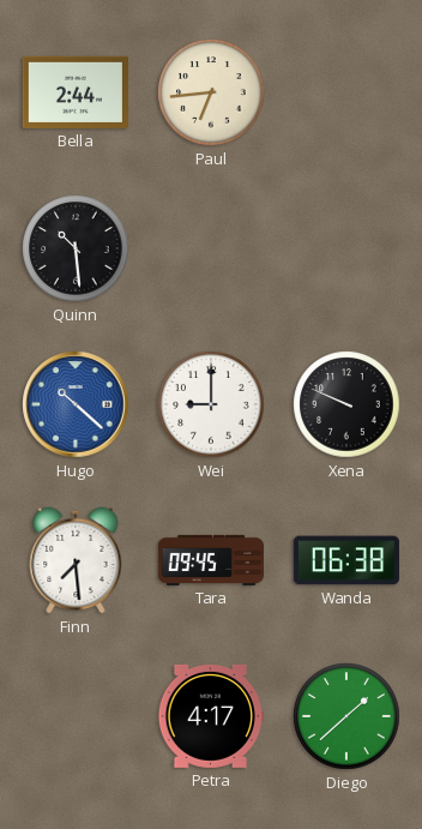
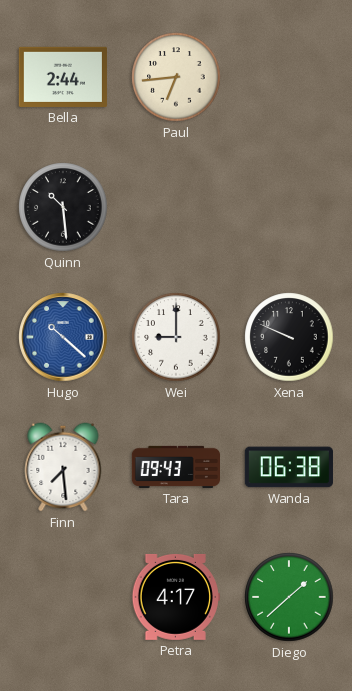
Tara: 09:45 -> 09:43 (175, 467)
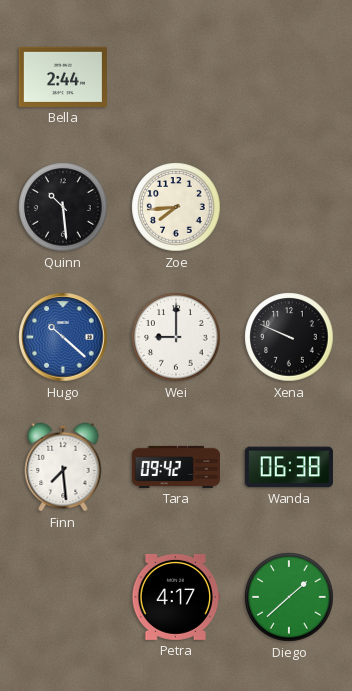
Paul: 6:44 -> none (176, 77)
Zoe: none -> 7:44 (176, 207)
Tara: 09:43 -> 09:42 (175, 467)
